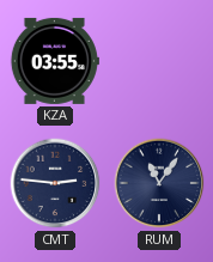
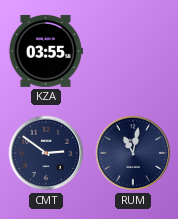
CMT: 2:46 -> 2:51 (46, 153)
RUM: 11:06 -> 11:02 (133, 153)
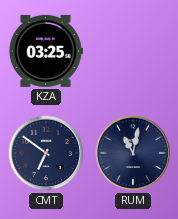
KZA: 03:55 -> 03:25 (45, 51)
CMT: 2:51 -> 6:51 (46, 153)
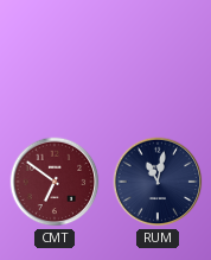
KZA: 03:25 -> none (45, 51)
CMT dial: navy -> burgundy (55, 182)
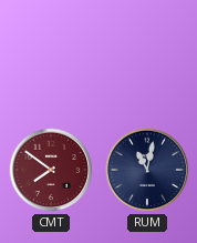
CMT: 6:51 -> 7:51 (51, 170)
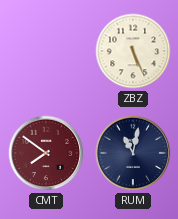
ZBZ: none -> 5:26 (133, 51)
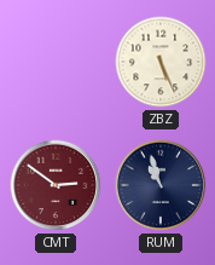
CMT: 7:51 -> 2:51 (56, 185)
RUM: 11:02 -> 10:57 (161, 185)
